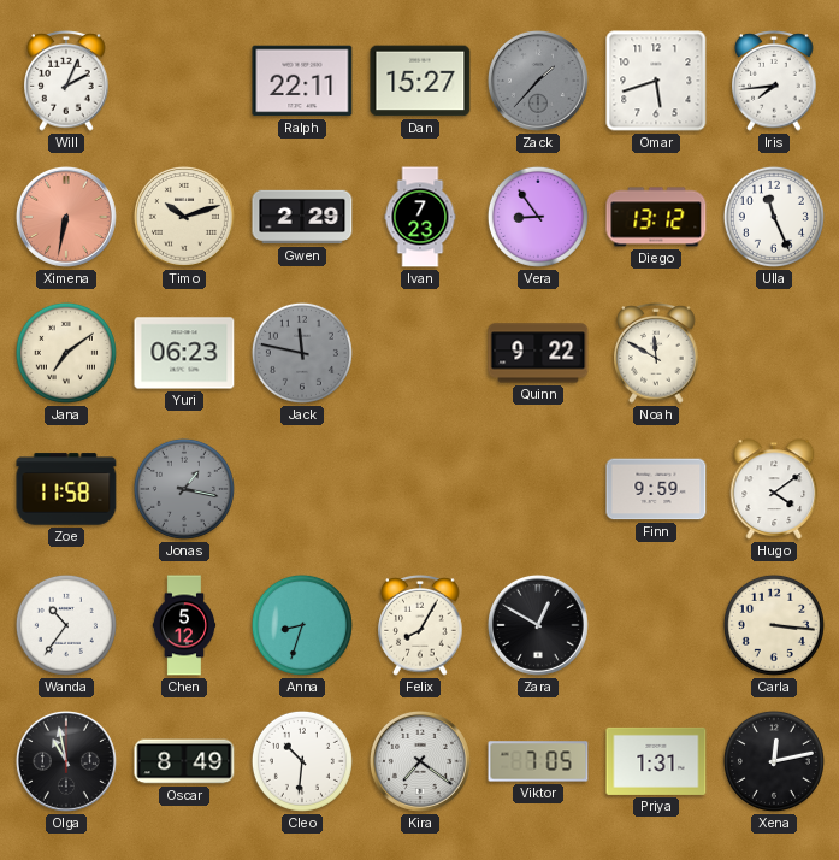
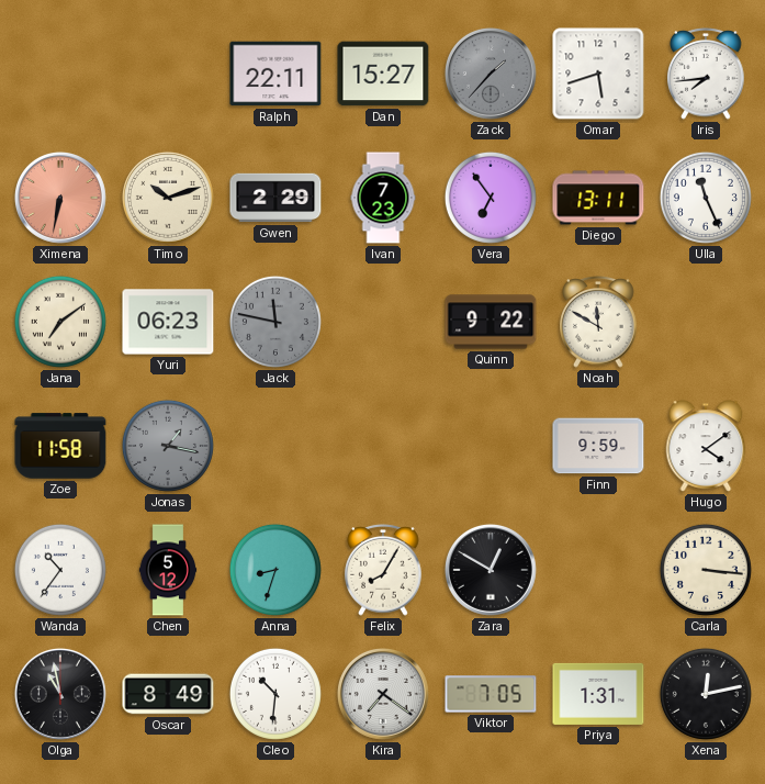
Will: 2:04 -> none (66, 82)
Vera: 8:54 -> 6:54 (491, 198)
Diego: 13:12 -> 13:11 (598, 198)
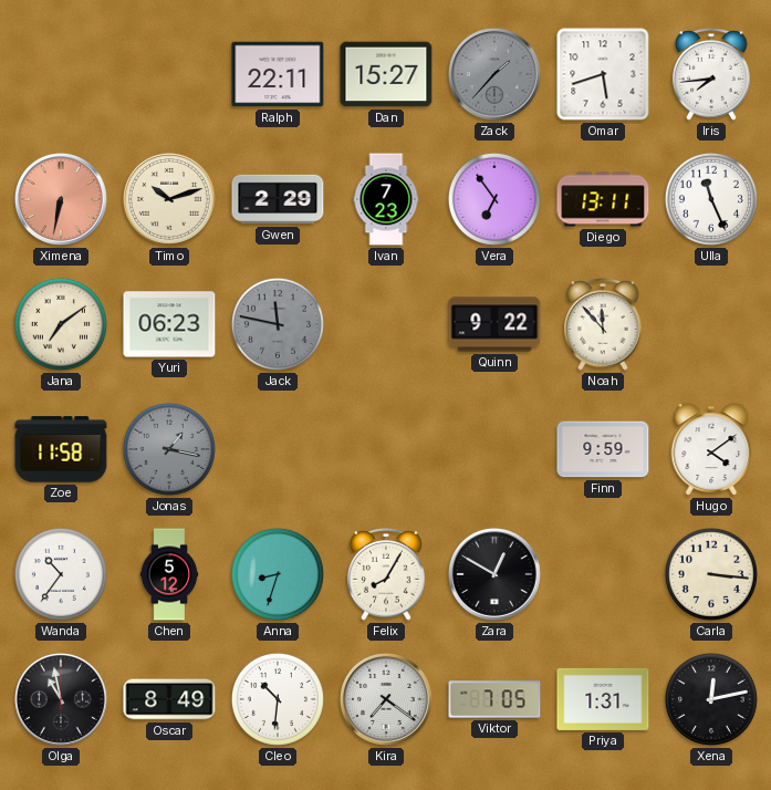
Noah: 11:50 -> 11:53 (603, 325)
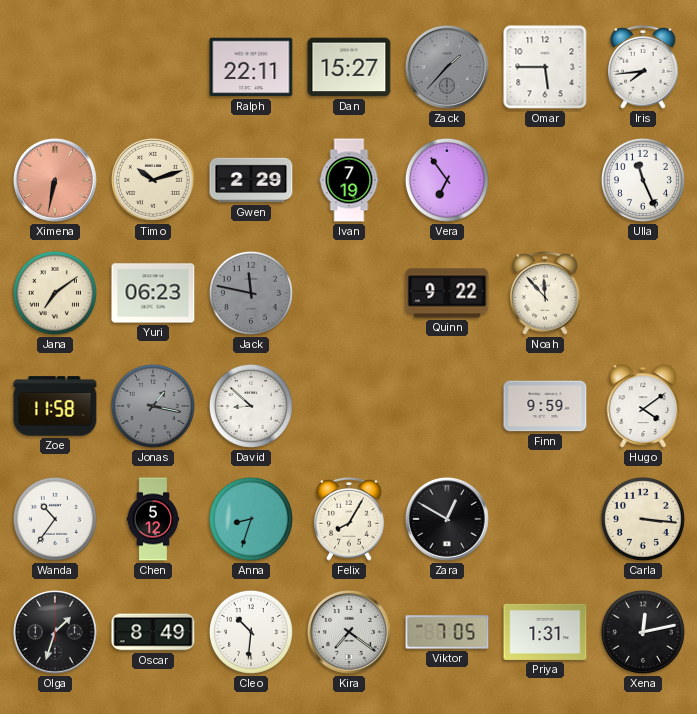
Omar: 5:42 -> 5:45 (545, 67)
Ivan: 7:23 -> 7:19 (349, 180)
Diego: 13:11 -> none (603, 199)
David: none -> 8:52 (251, 406)
Olga: 10:58 -> 1:33 (55, 632)
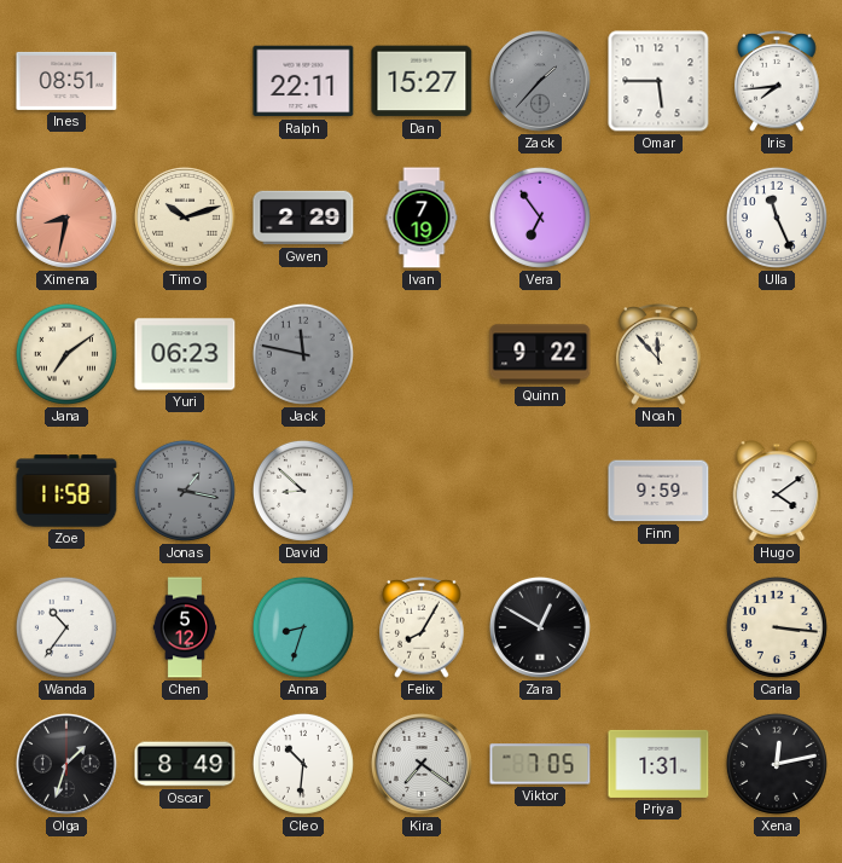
Ines: none -> 08:51 (66, 81)
Ximena: 6:32 -> 8:32 (66, 218)
